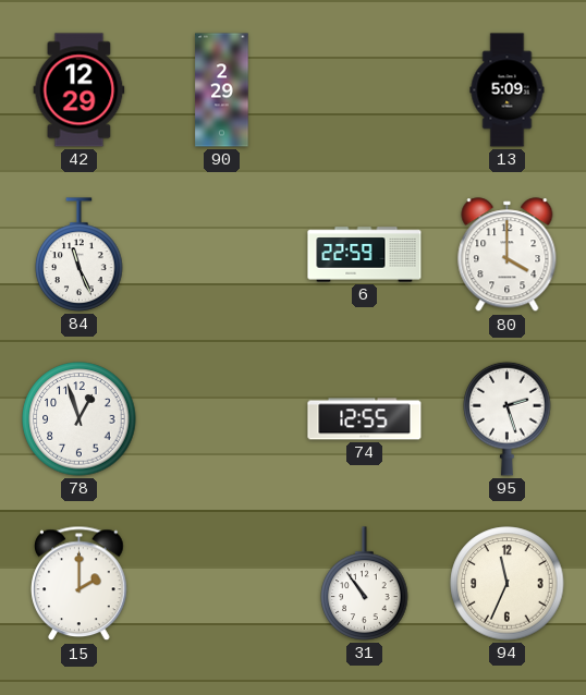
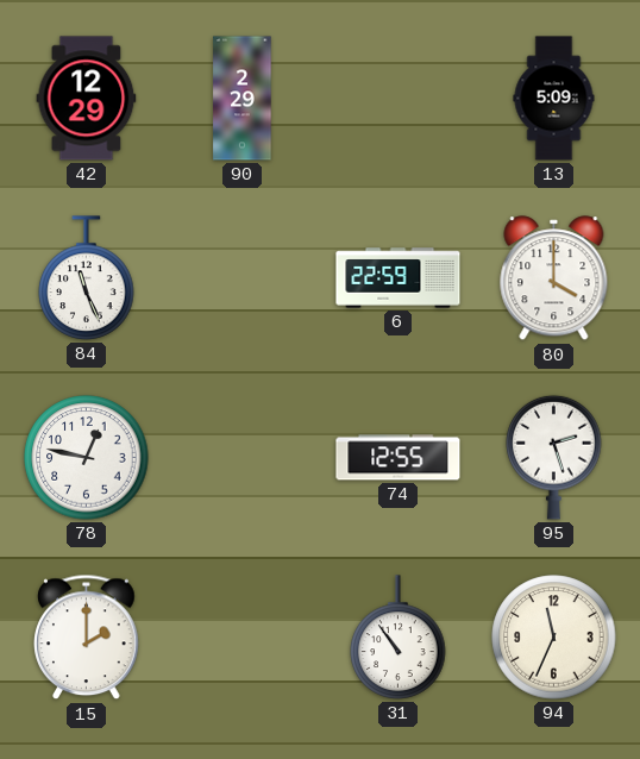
78: 12:57 -> 12:47 (87, 458)
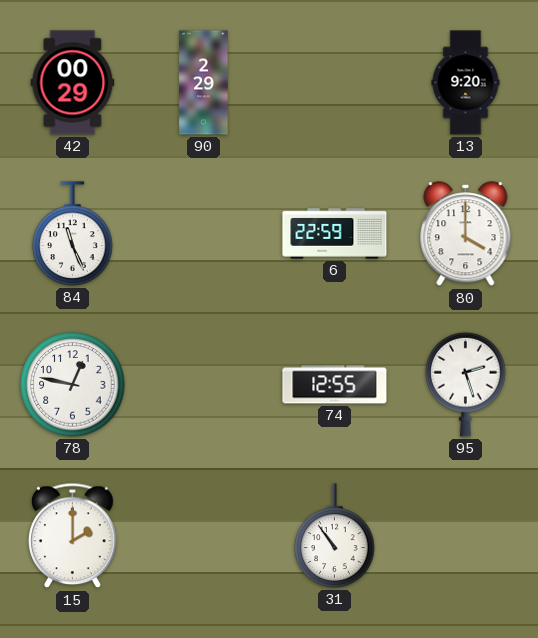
42: 12:29 -> 00:29 (73, 83)
13: 5:09 -> 9:20 (466, 83)
94: 11:34 -> none (554, 638)
